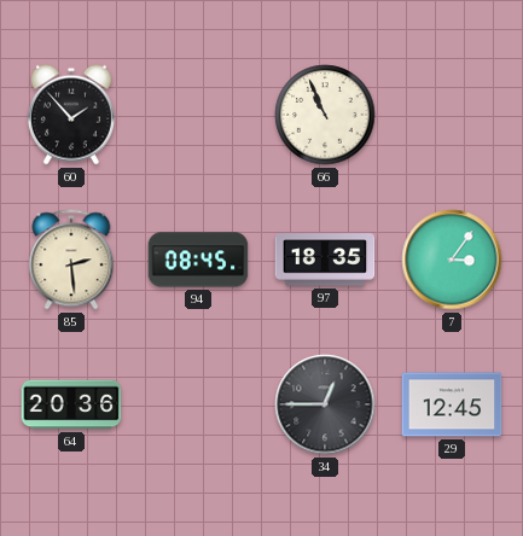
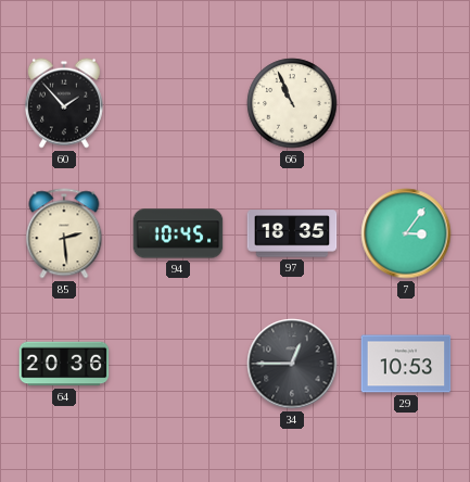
94: 08:45 -> 10:45 (178, 233)
29: 12:45 -> 10:53 (406, 364)
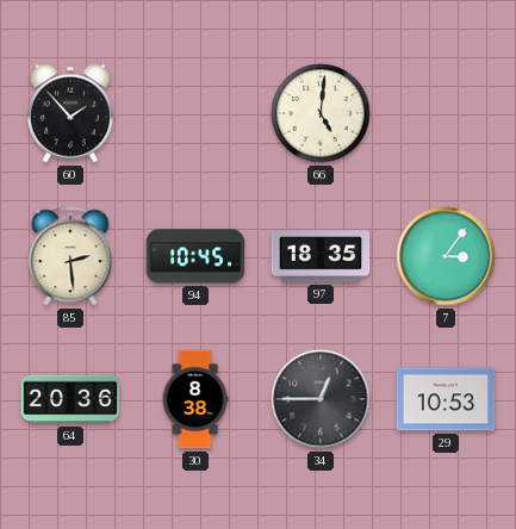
66: 10:56 -> 5:01 (321, 113)
30: none -> 8:38 (195, 399)
